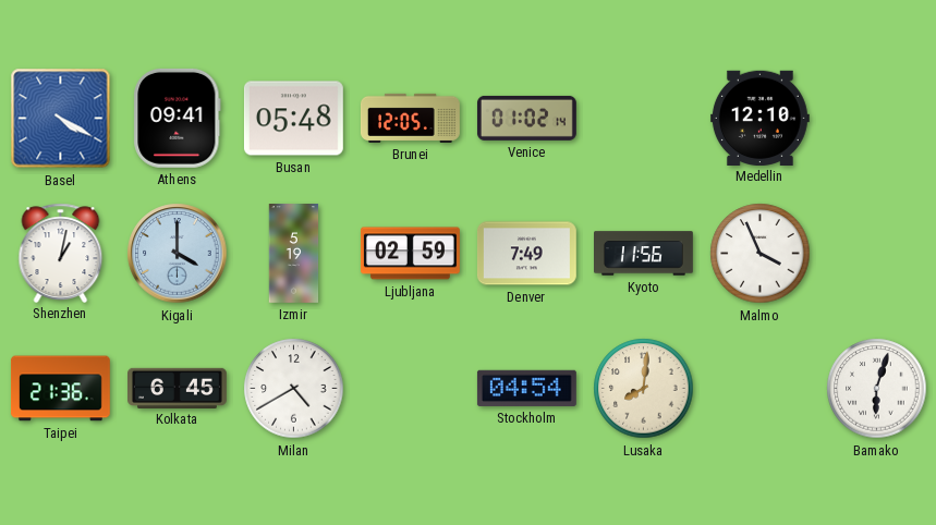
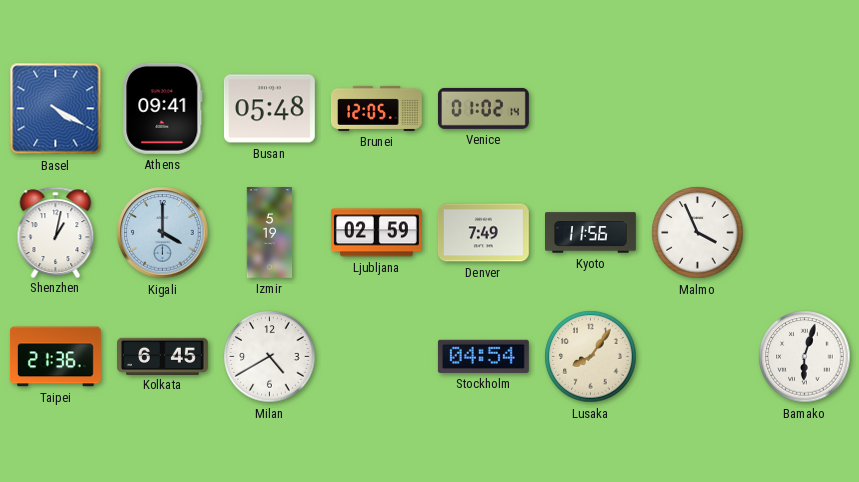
Medellin: 12:10 -> none (759, 118)
Lusaka: 8:01 -> 8:06 (591, 357)
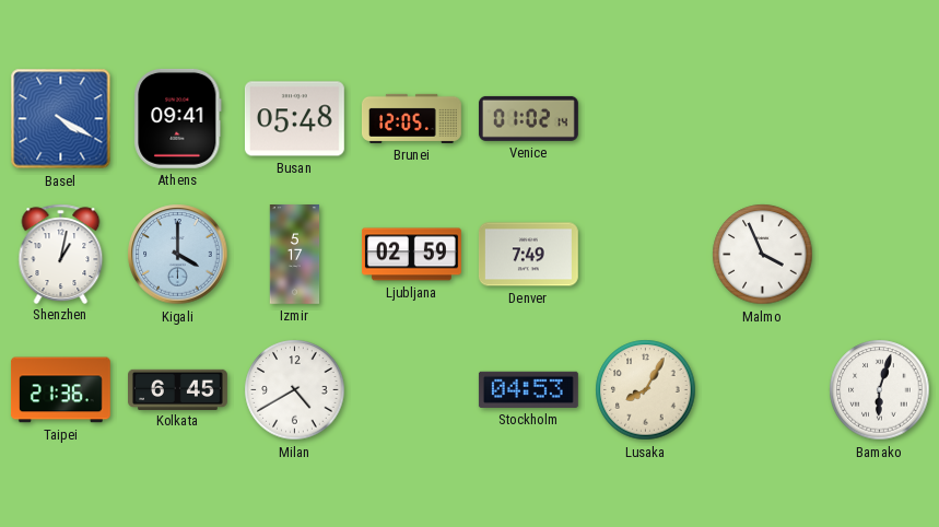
Izmir: 5:19 -> 5:17 (295, 255)
Kyoto: 11:56 -> none (591, 233)
Stockholm: 04:54 -> 04:53 (528, 389)
Lusaka: 8:06 -> 8:05 (646, 390)
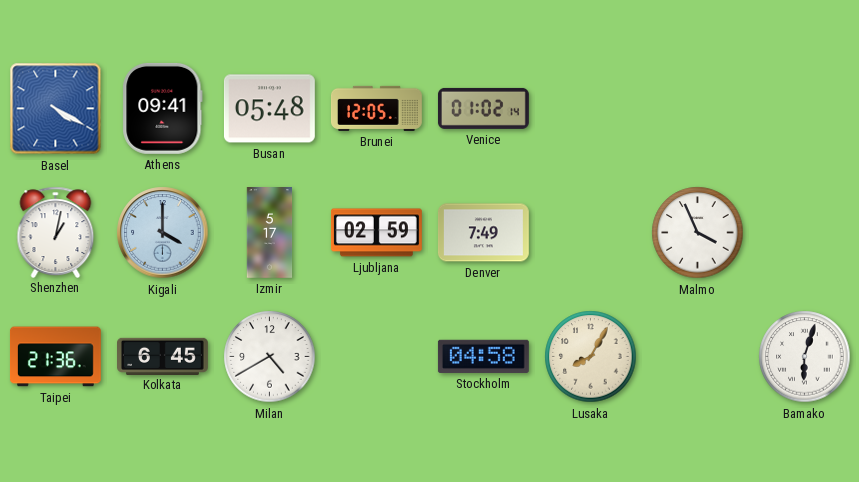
Stockholm: 04:53 -> 04:58 (483, 356)
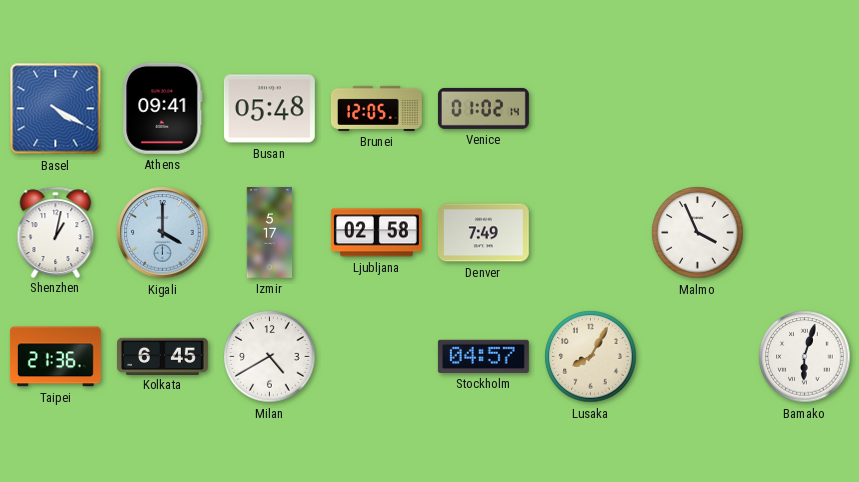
Ljubljana: 02:59 -> 02:58 (376, 233)
Stockholm: 04:58 -> 04:57 (483, 356)
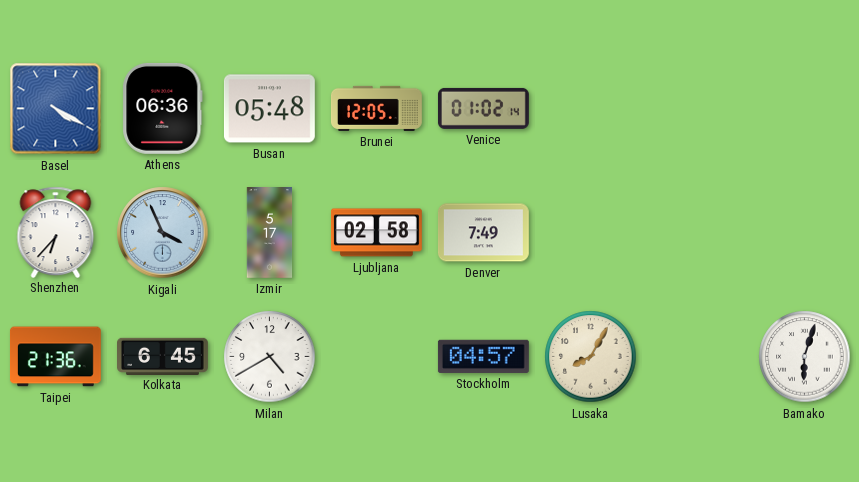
Athens: 09:41 -> 06:36 (163, 108)
Shenzhen: 1:02 -> 6:37 (56, 232)
Kigali: 4:00 -> 3:56 (163, 233)
Malmo: 3:56 -> none (698, 233)
